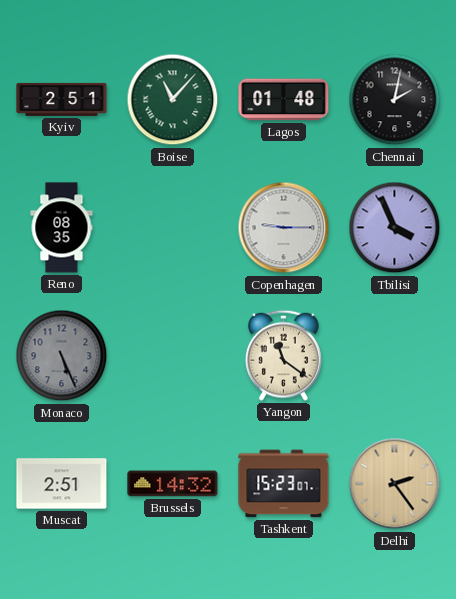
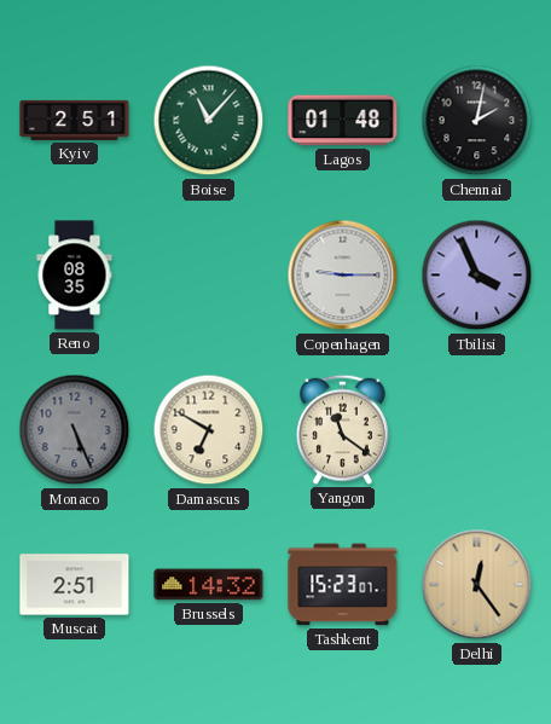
Damascus: none -> 6:50 (209, 430)
Delhi: 2:24 -> 12:24 (477, 585)
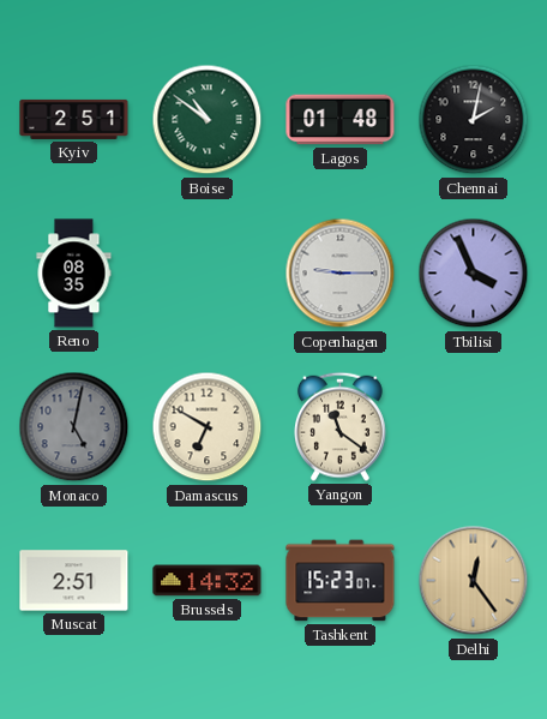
Boise: 11:07 -> 10:51 (208, 120)
Monaco: 5:26 -> 5:02 (74, 427)
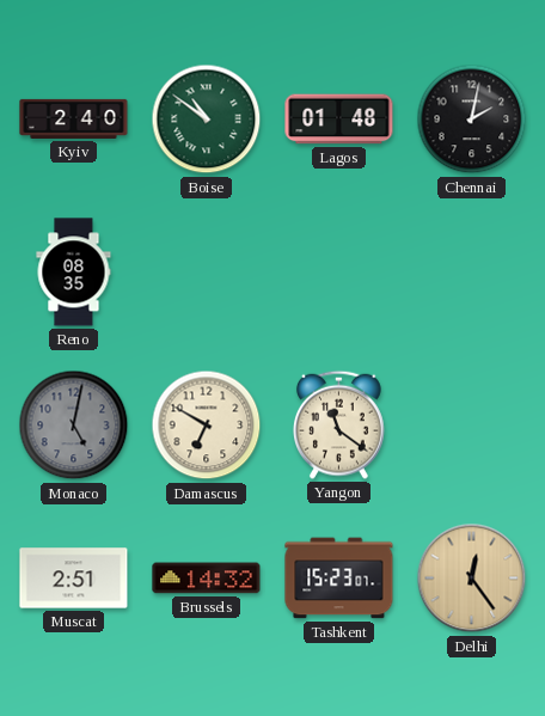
Kyiv: 2:51 -> 2:40 (74, 118)
Copenhagen: 9:15 -> none (341, 274)
Tbilisi: 3:56 -> none (474, 274)
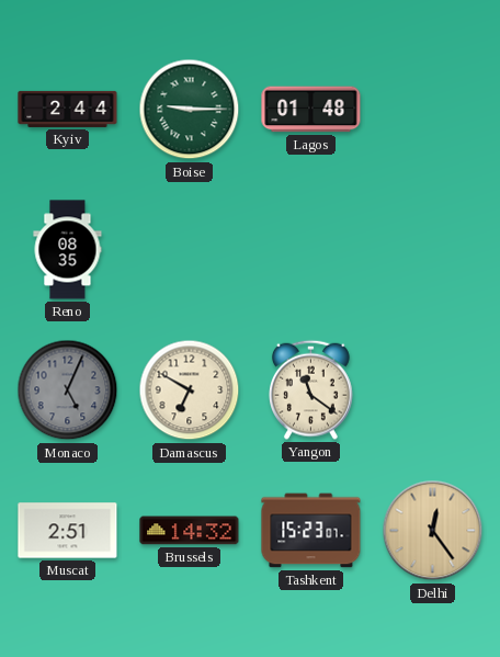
Kyiv: 2:40 -> 2:44 (68, 109)
Boise: 10:51 -> 9:15 (190, 110)
Chennai: 2:02 -> none (472, 120)
Monaco: 5:02 -> 5:04 (68, 390)
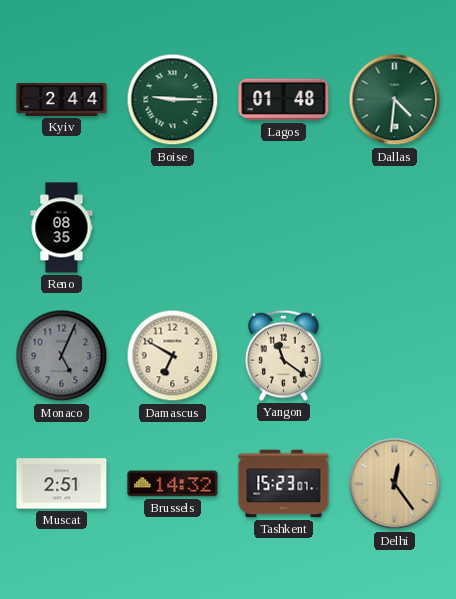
Dallas: none -> 4:31 (395, 100)
